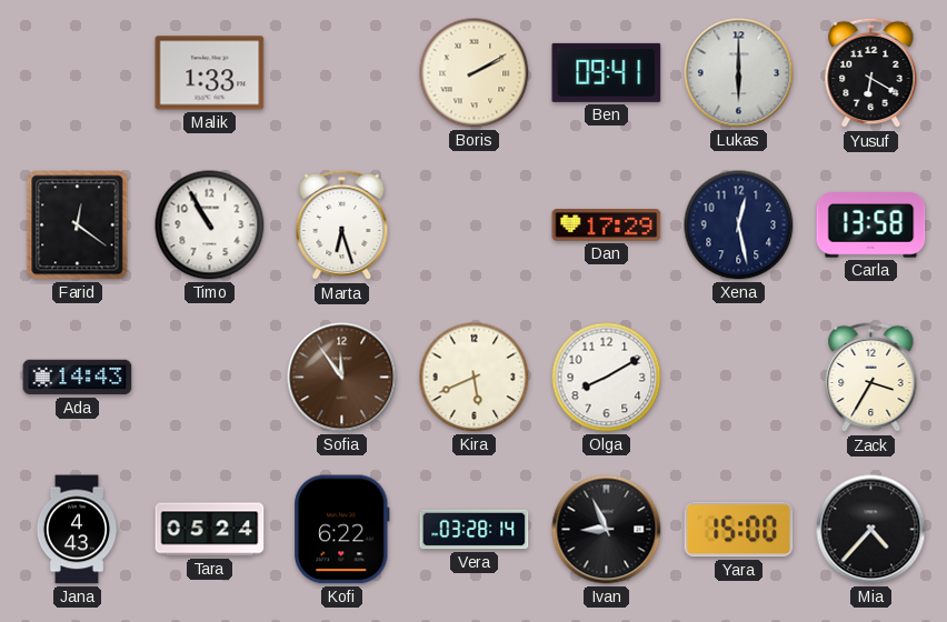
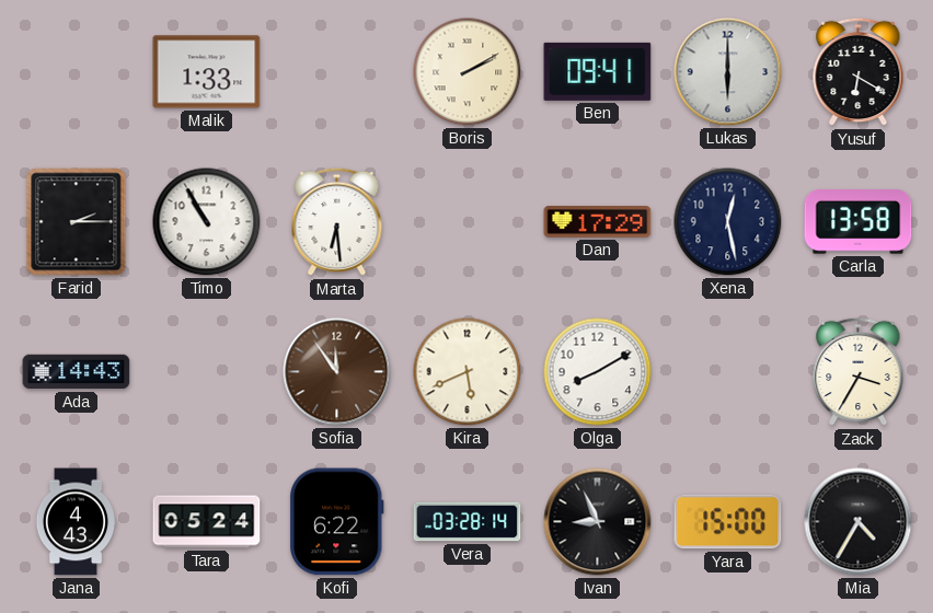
Farid: 12:21 -> 2:15 (77, 222)
Marta: 6:27 -> 6:29 (337, 222)
Mia: 4:37 -> 4:35 (859, 522)
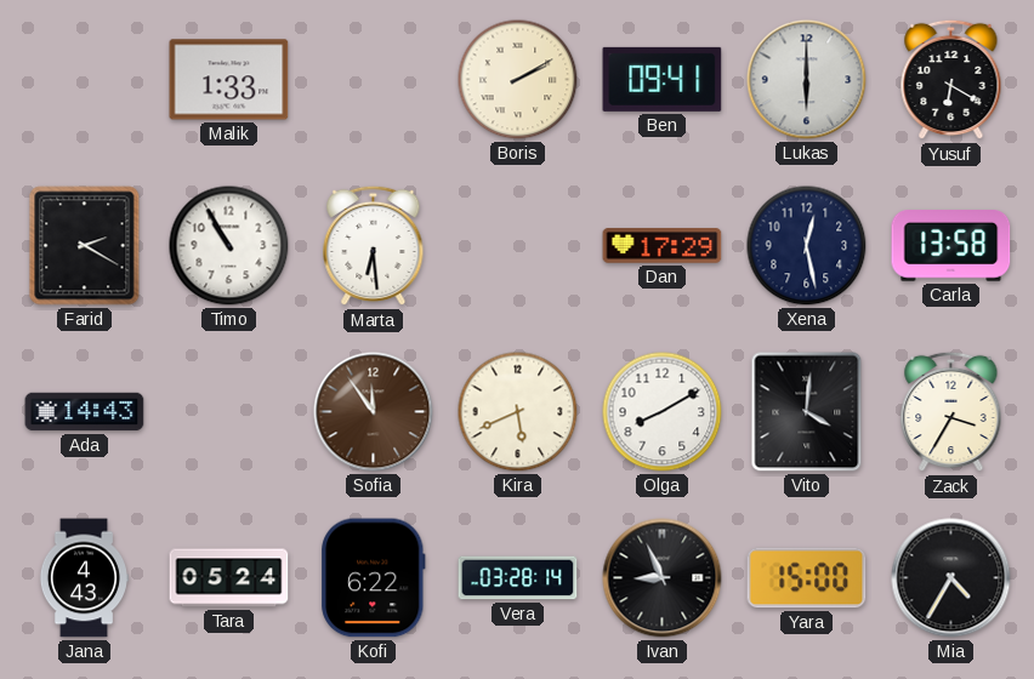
Farid: 2:15 -> 2:20 (85, 246)
Vito: none -> 4:01 (807, 412)
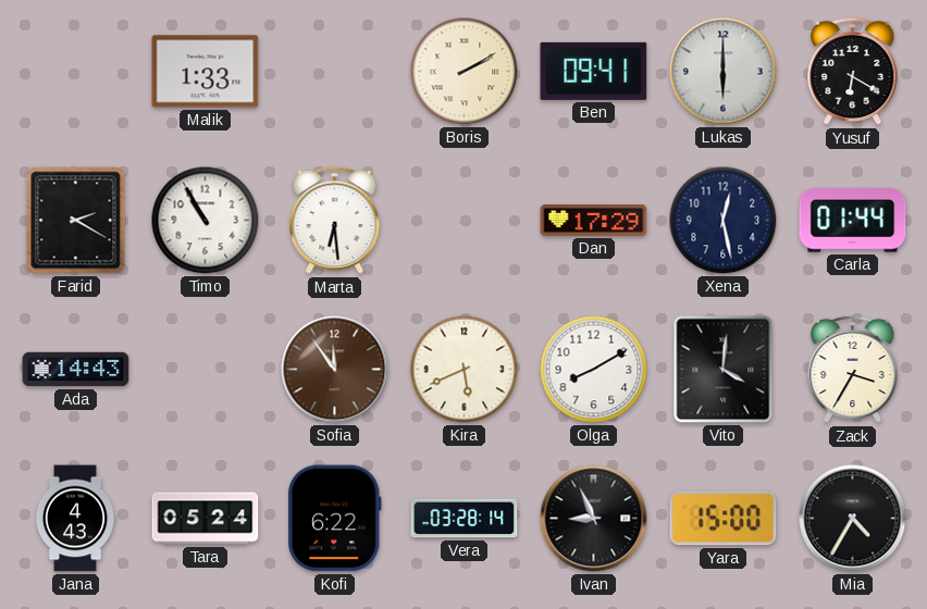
Carla: 13:58 -> 01:44 (853, 221)
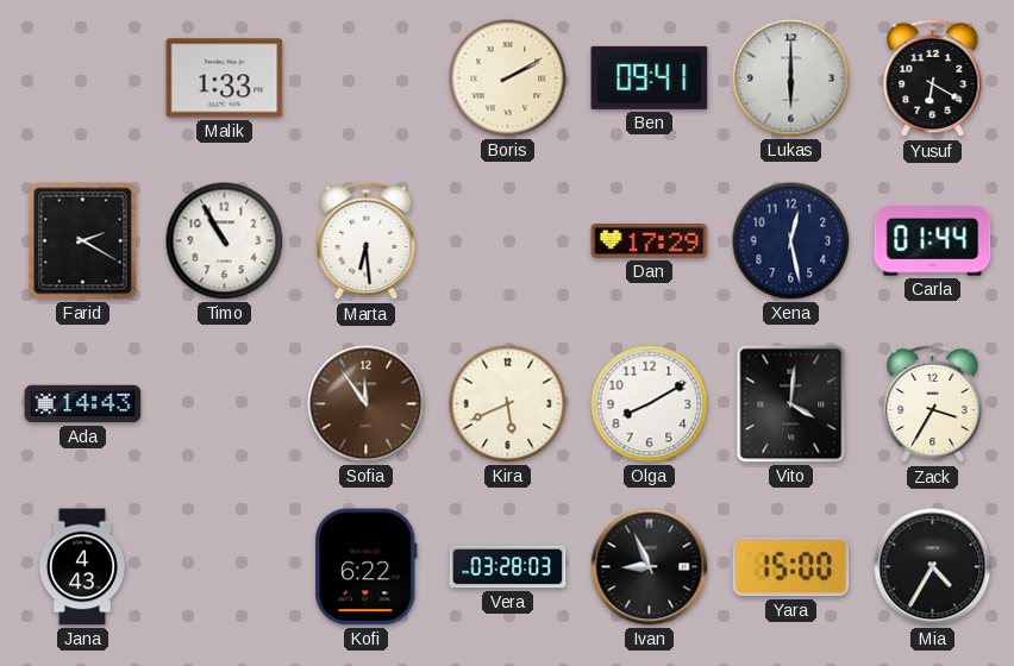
Tara: 05:24 -> none (206, 519)
Vera: 03:28:14 -> 03:28:03 (508, 567)
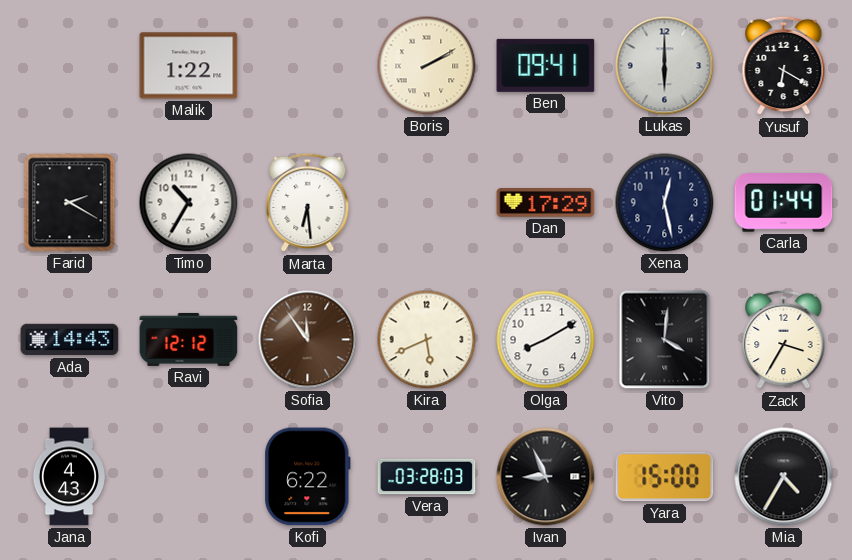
Malik: 1:33 -> 1:22 (189, 66)
Timo: 10:55 -> 10:35 (189, 203)
Ravi: none -> 12:12 (189, 339)
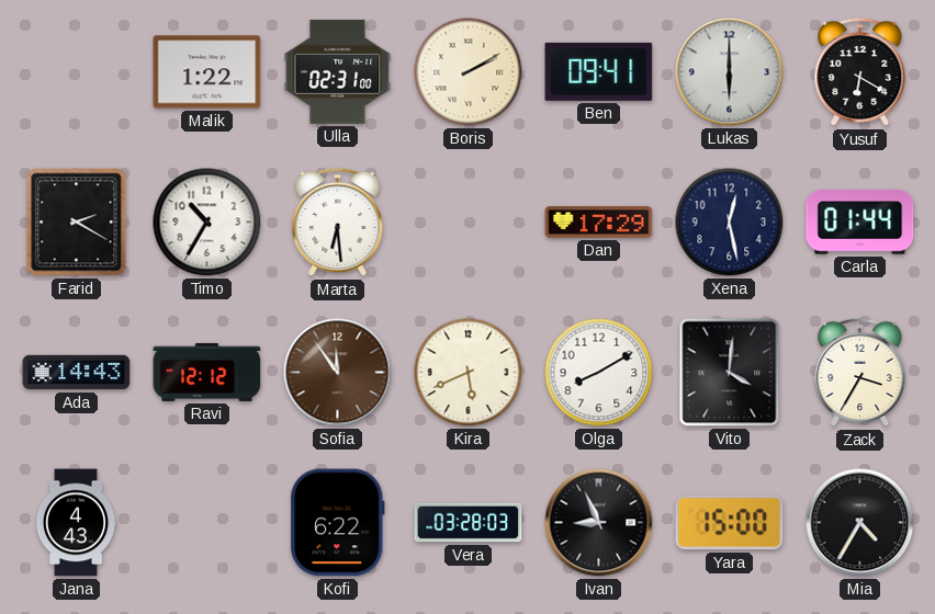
Ulla: none -> 02:31 (338, 71)
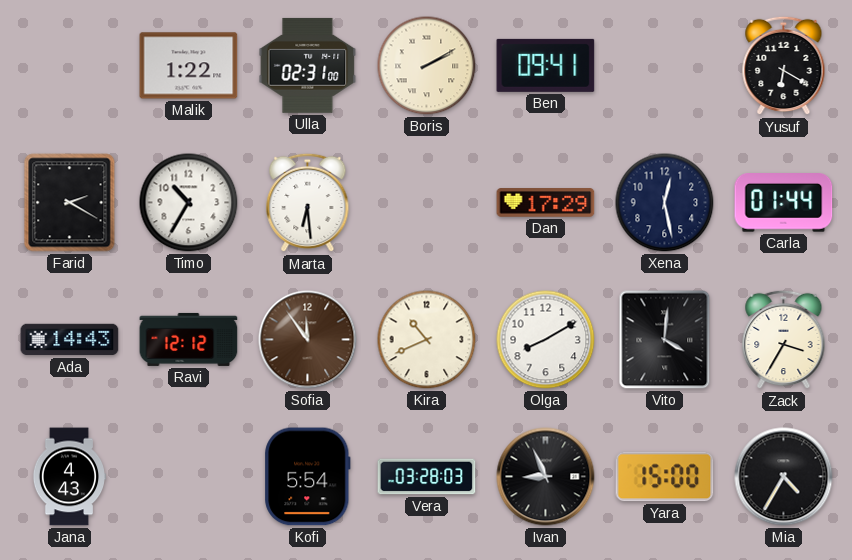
Lukas: 6:00 -> none (730, 72)
Kira: 5:41 -> 10:41 (427, 340)
Kofi: 6:22 -> 5:54 (308, 477)
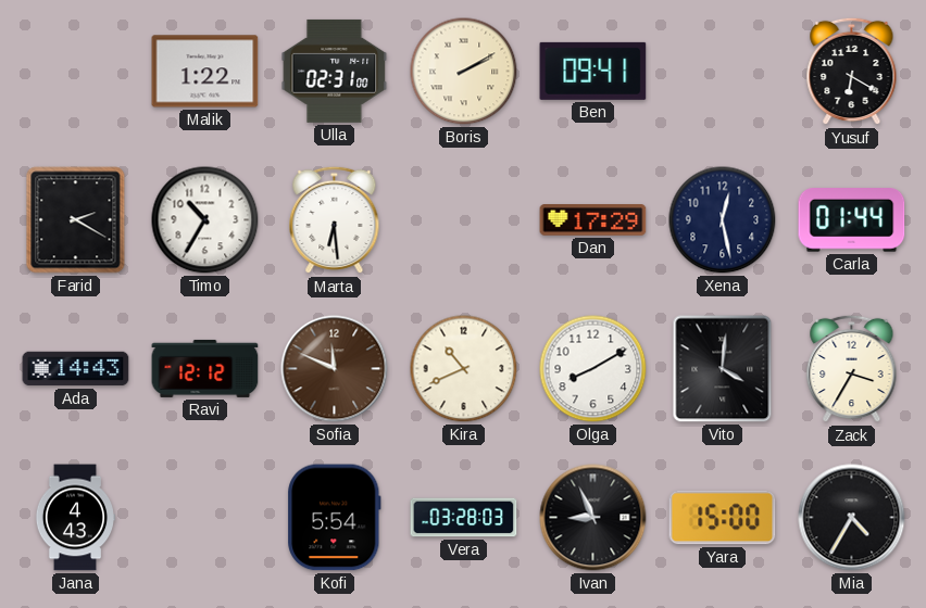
Sofia: 11:54 -> 11:49 (335, 369)
